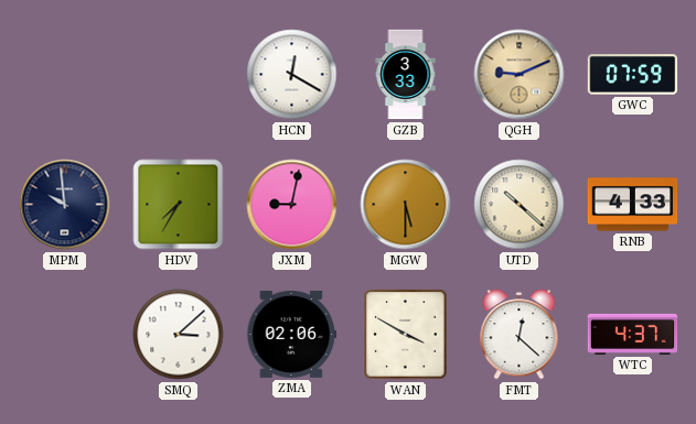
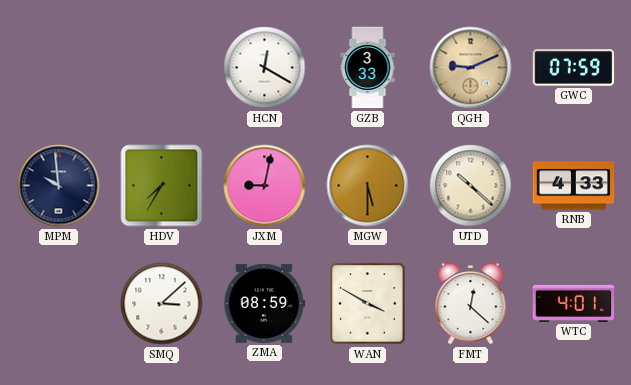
ZMA: 02:06 -> 08:59 (265, 303)
WTC: 4:37 -> 4:01 (574, 303)
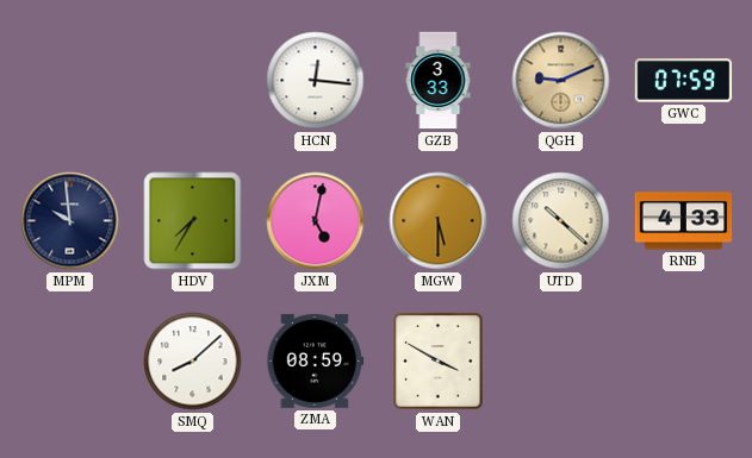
HCN: 12:20 -> 12:16 (316, 81)
JXM: 9:02 -> 5:02 (316, 221)
SMQ: 3:08 -> 8:08 (193, 362)
FMT: 12:22 -> none (471, 304)
WTC: 4:01 -> none (574, 303)
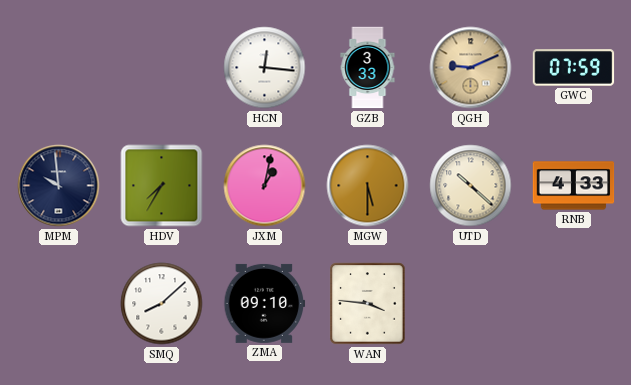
JXM: 5:02 -> 1:02 (265, 186)
ZMA: 08:59 -> 09:10 (265, 303)
WAN: 3:50 -> 3:46 (368, 304)
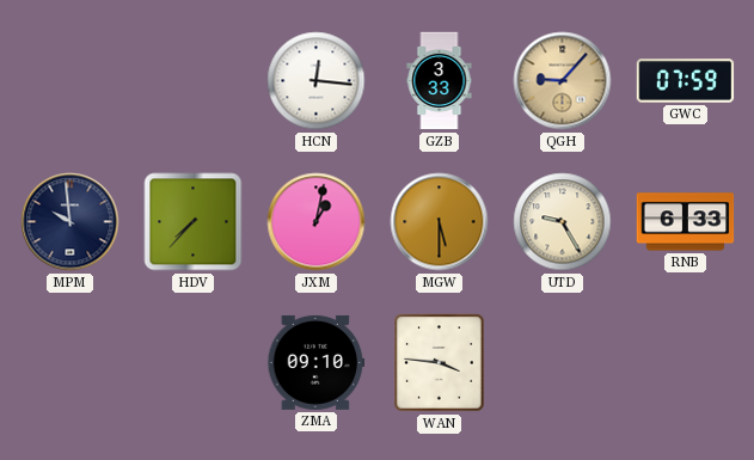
QGH: 9:11 -> 9:07 (563, 81)
HDV: 7:35 -> 7:37 (194, 222)
UTD: 10:22 -> 9:25 (563, 222)
RNB: 4:33 -> 6:33 (686, 222)
SMQ: 8:08 -> none (162, 304)
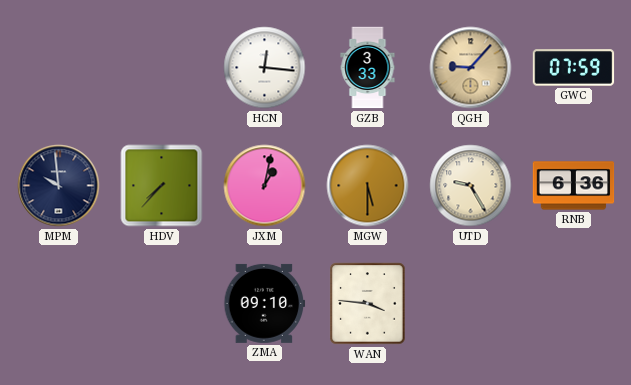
RNB: 6:33 -> 6:36 (574, 186)
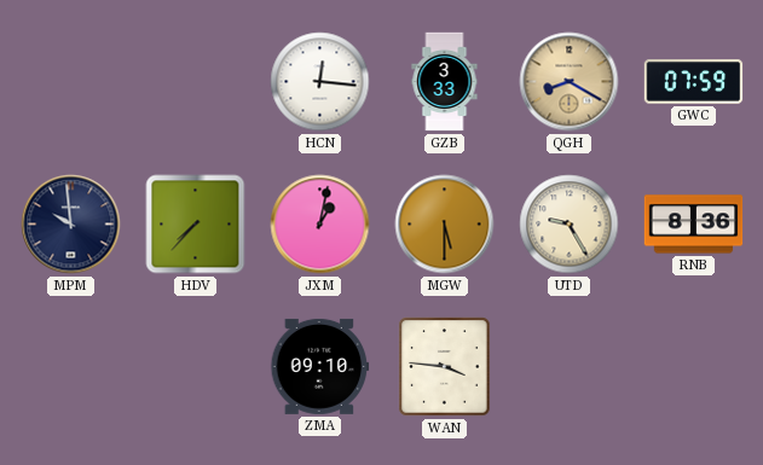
QGH: 9:07 -> 8:20 (570, 82)
RNB: 6:36 -> 8:36 (694, 225)
